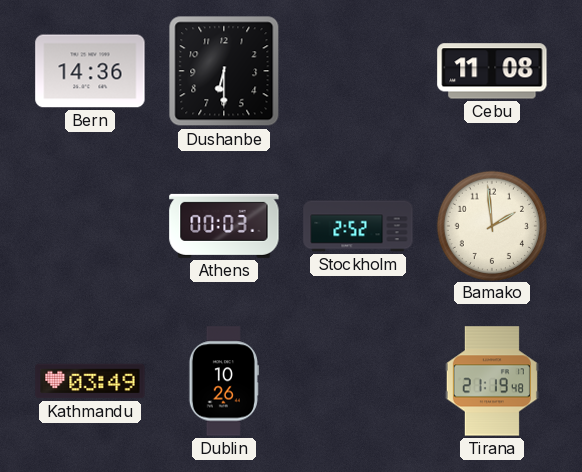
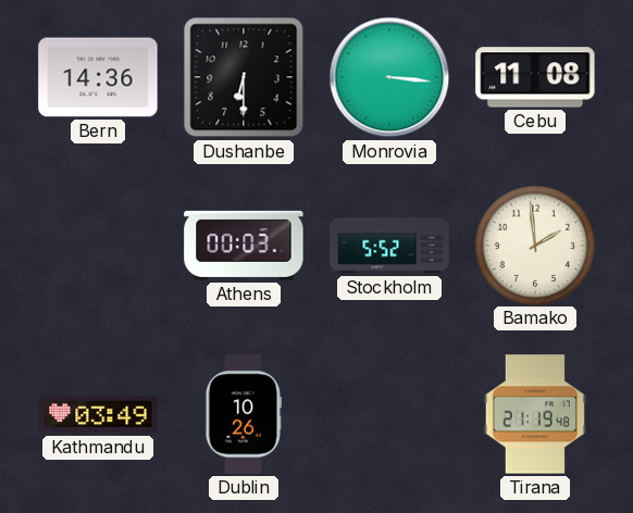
Monrovia: none -> 3:16 (389, 77)
Stockholm: 2:52 -> 5:52 (389, 246)
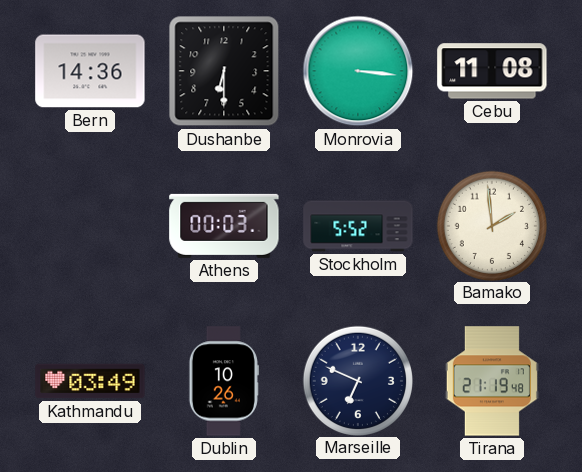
Marseille: none -> 6:49 (357, 380)
